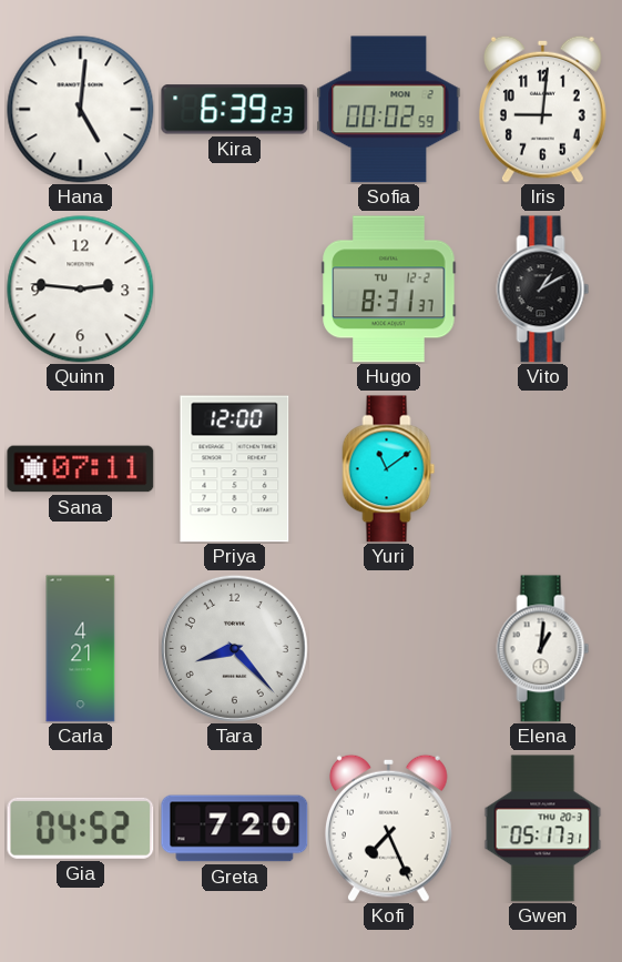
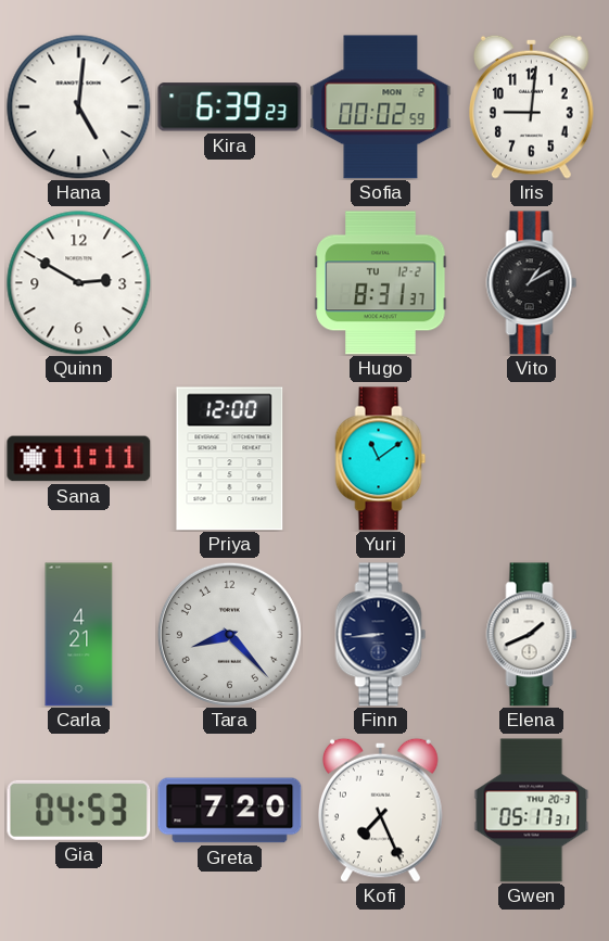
Quinn: 2:46 -> 2:50 (79, 283)
Sana: 07:11 -> 11:11 (79, 459)
Finn: none -> 8:44 (381, 635)
Elena: 1:01 -> 1:41 (532, 635)
Gia: 04:52 -> 04:53 (79, 810)
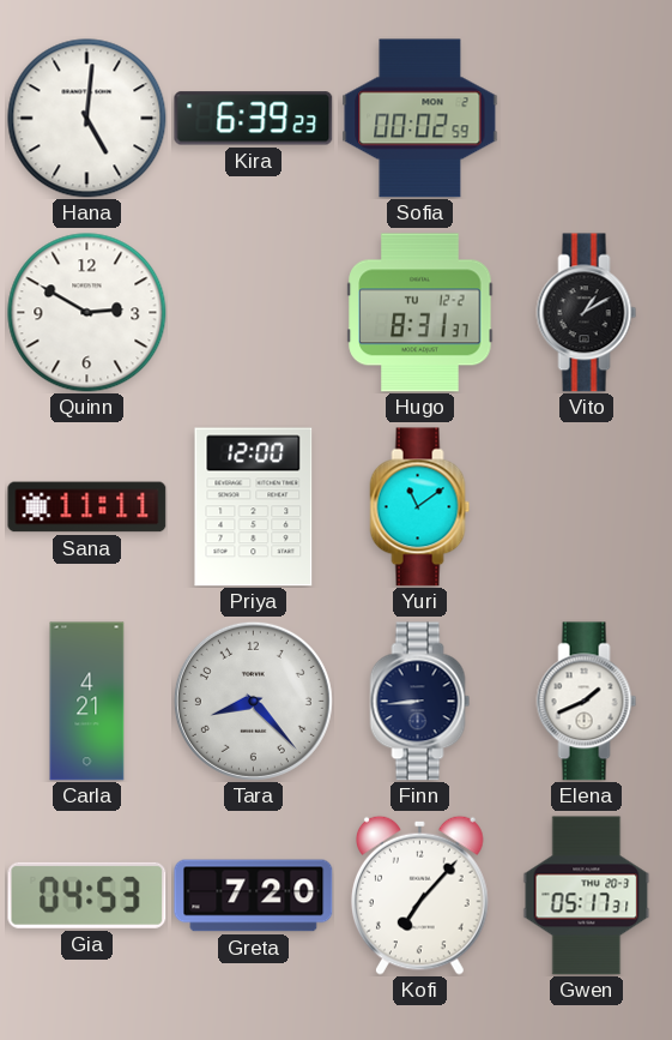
Iris: 9:01 -> none (531, 106)
Kofi: 7:26 -> 7:07 (419, 895)
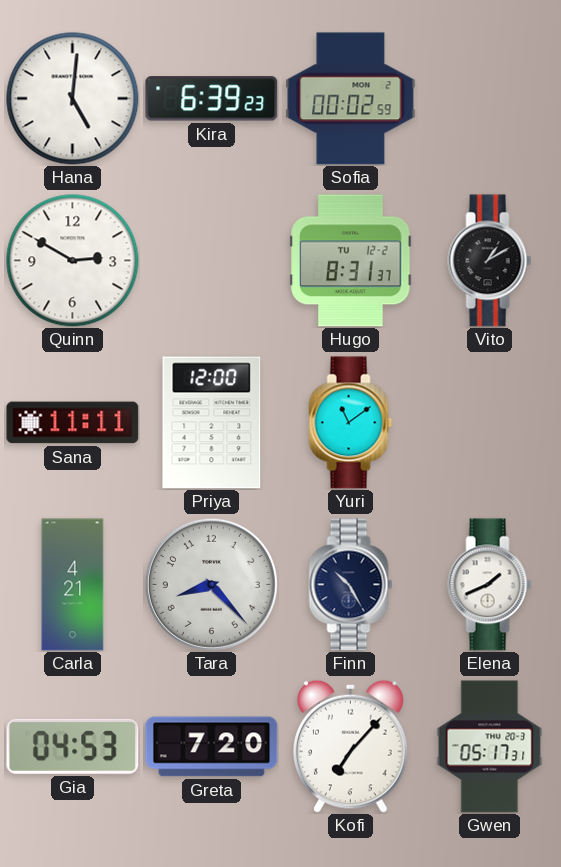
Finn: 8:44 -> 10:25 (351, 585)
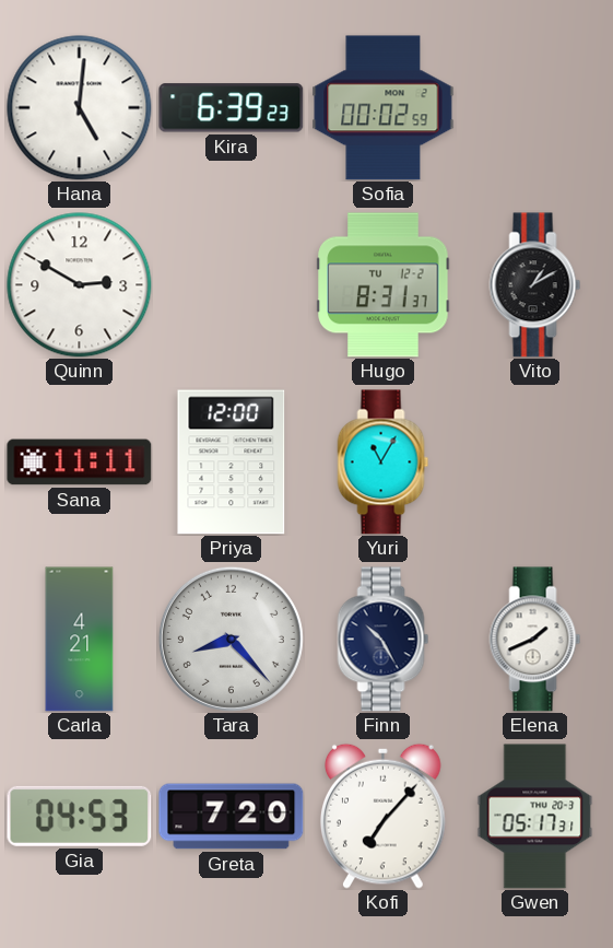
Yuri: 11:09 -> 11:05 (384, 463)
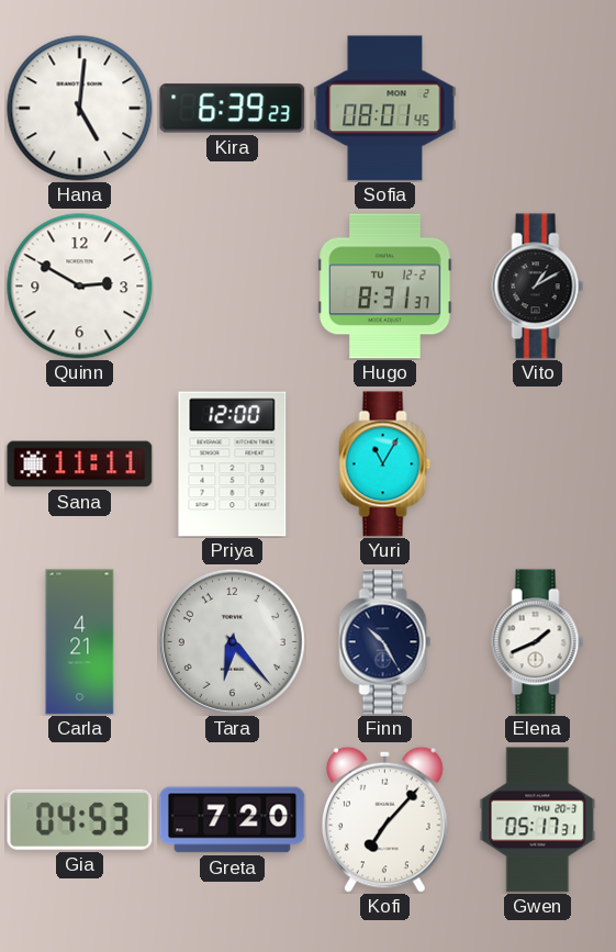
Sofia: 00:02 -> 08:01 (385, 109)
Tara: 8:23 -> 6:23 (232, 641)
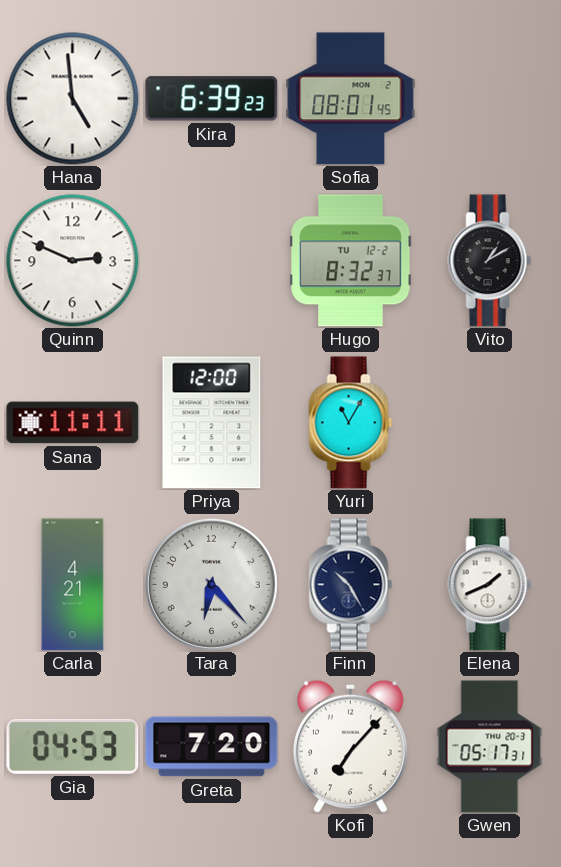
Hana: 5:01 -> 4:59 (73, 99)
Quinn: 2:50 -> 2:49 (73, 261)
Hugo: 8:31 -> 8:32 (351, 261)
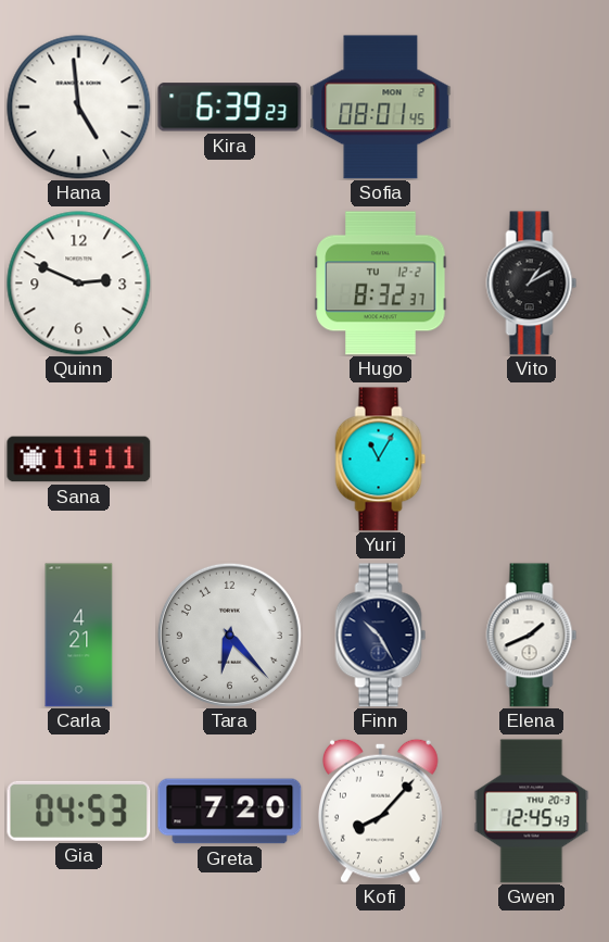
Priya: 12:00 -> none (212, 423)
Kofi: 7:07 -> 8:07 (380, 811)
Gwen: 05:17 -> 12:45 (532, 812)
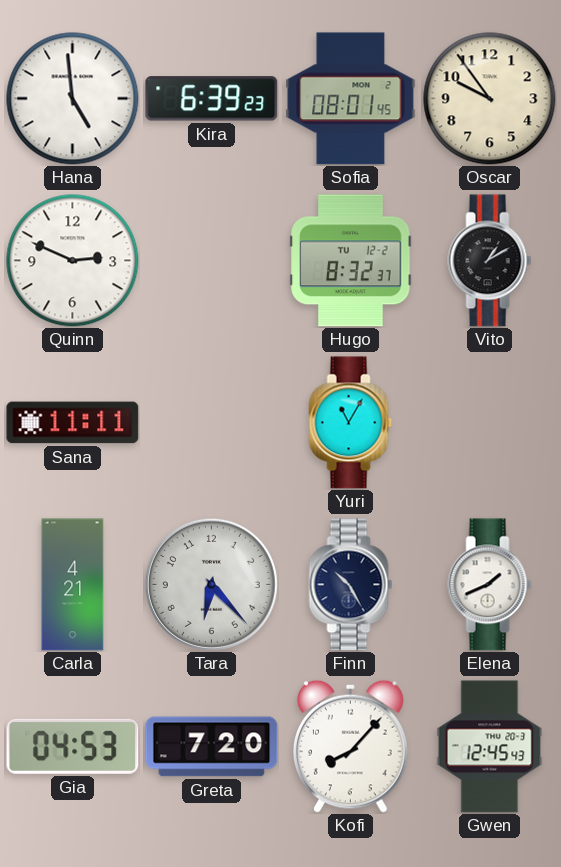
Oscar: none -> 9:54 (490, 99)
